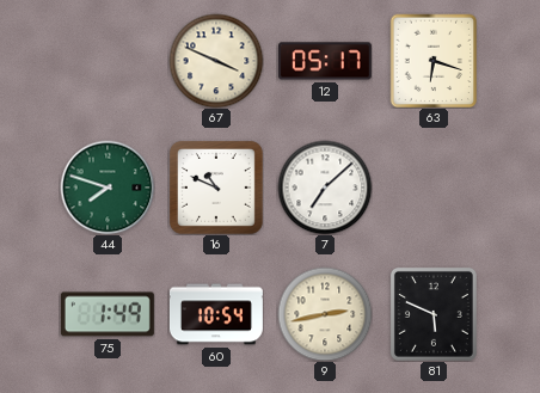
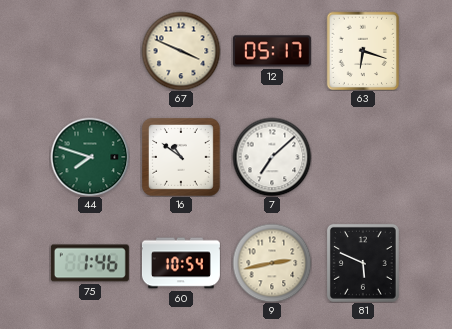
16: 10:49 -> 10:51 (181, 157)
75: 1:49 -> 1:46 (90, 263)
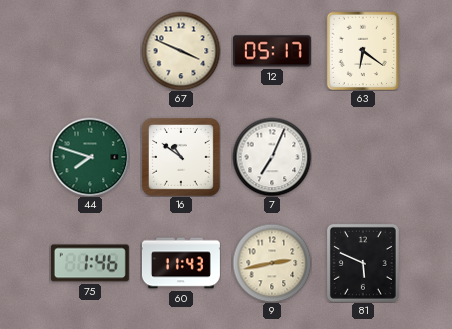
63: 6:18 -> 6:21 (363, 51)
7: 7:08 -> 7:04 (272, 157)
60: 10:54 -> 11:43 (181, 263)
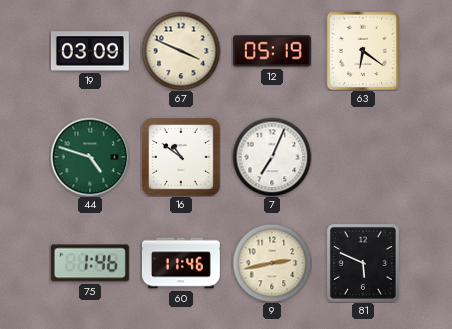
19: none -> 03:09 (90, 51)
12: 05:17 -> 05:19 (272, 51)
44: 7:48 -> 4:48 (90, 157)
60: 11:43 -> 11:46 (181, 263)
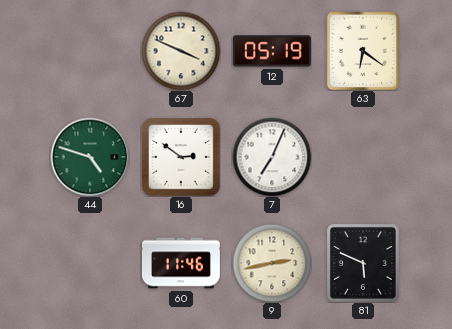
19: 03:09 -> none (90, 51)
16: 10:51 -> 2:51 (181, 157)
75: 1:46 -> none (90, 263)
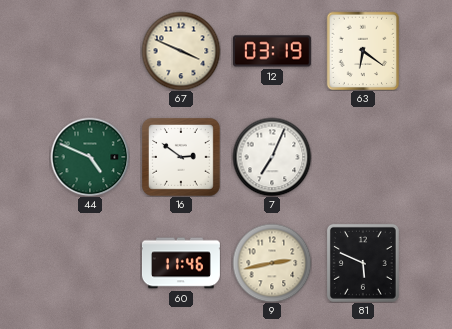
12: 05:19 -> 03:19 (272, 51)
44: 4:48 -> 4:49 (90, 157)
